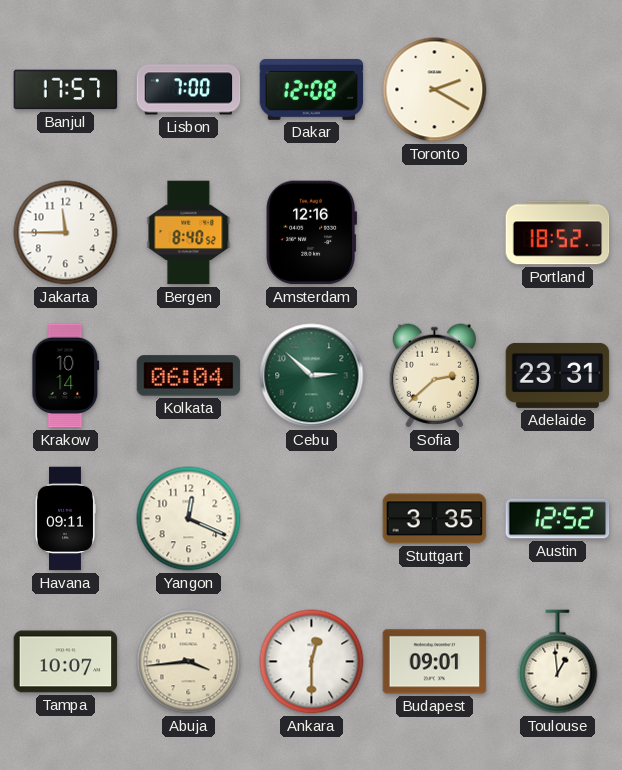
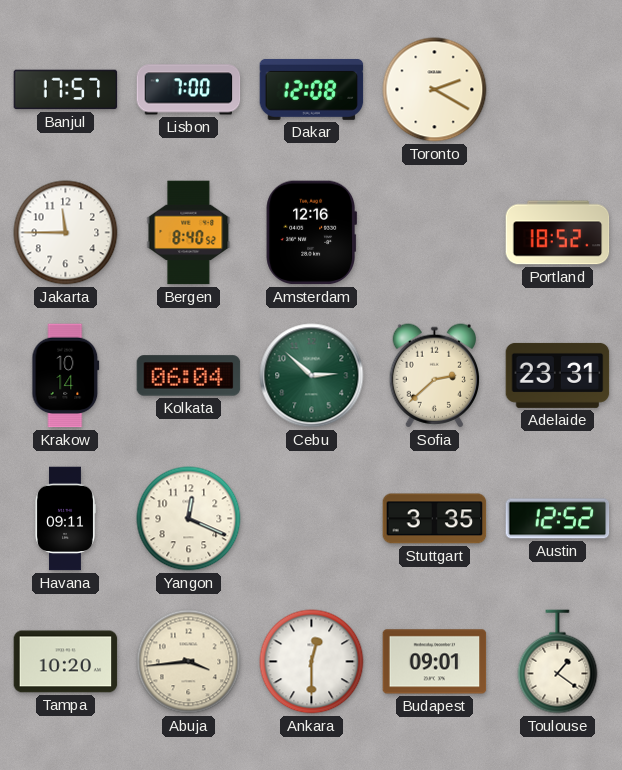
Tampa: 10:07 -> 10:20 (66, 662)
Toulouse: 12:59 -> 1:21 (558, 662)
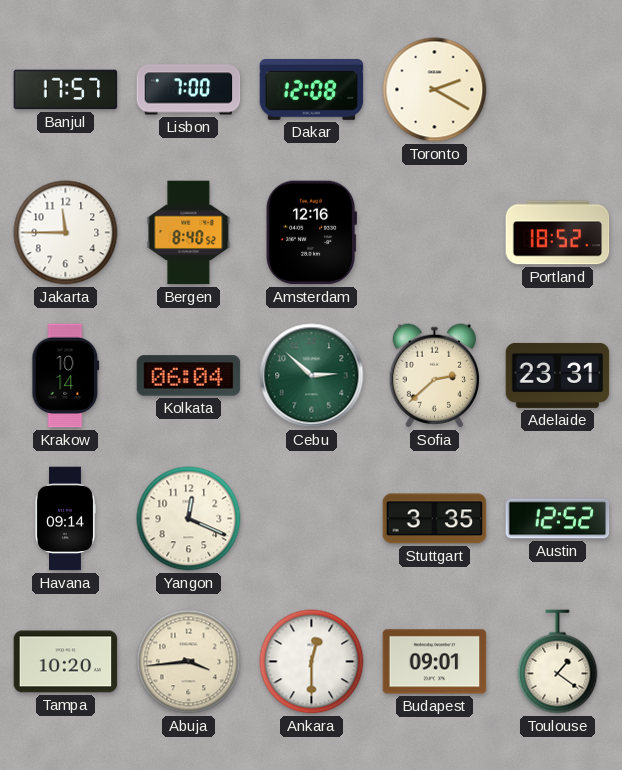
Havana: 09:11 -> 09:14 (65, 519)
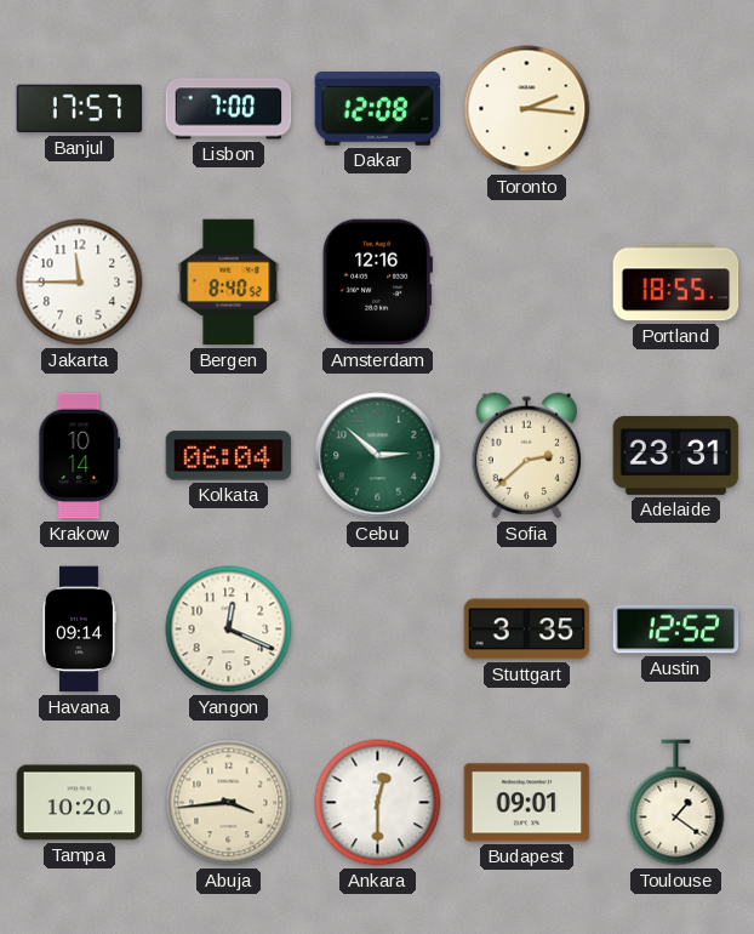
Toronto: 2:20 -> 2:16 (527, 109)
Portland: 18:52 -> 18:55 (676, 283)
